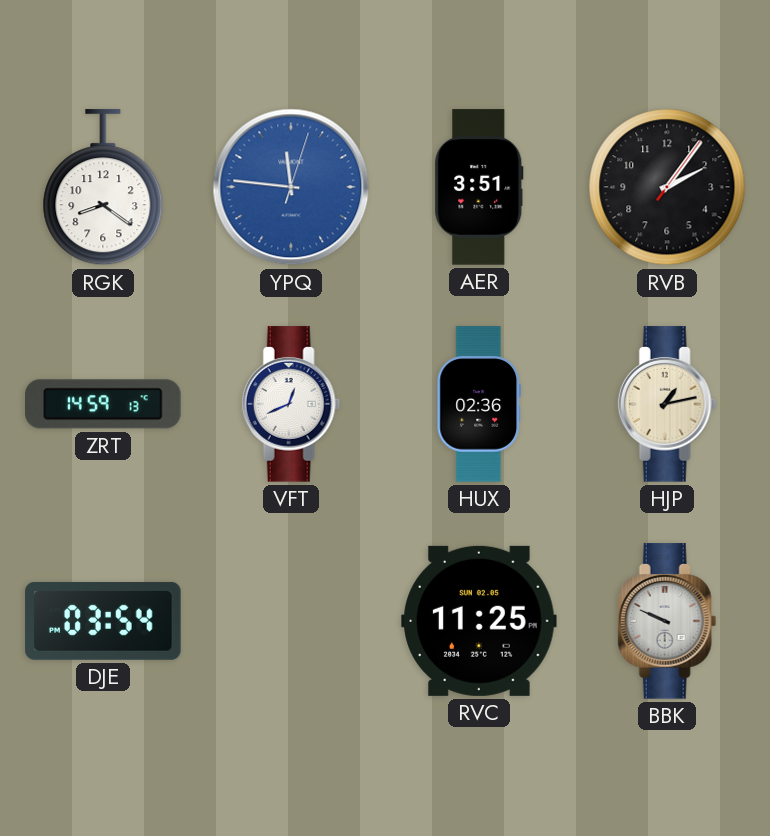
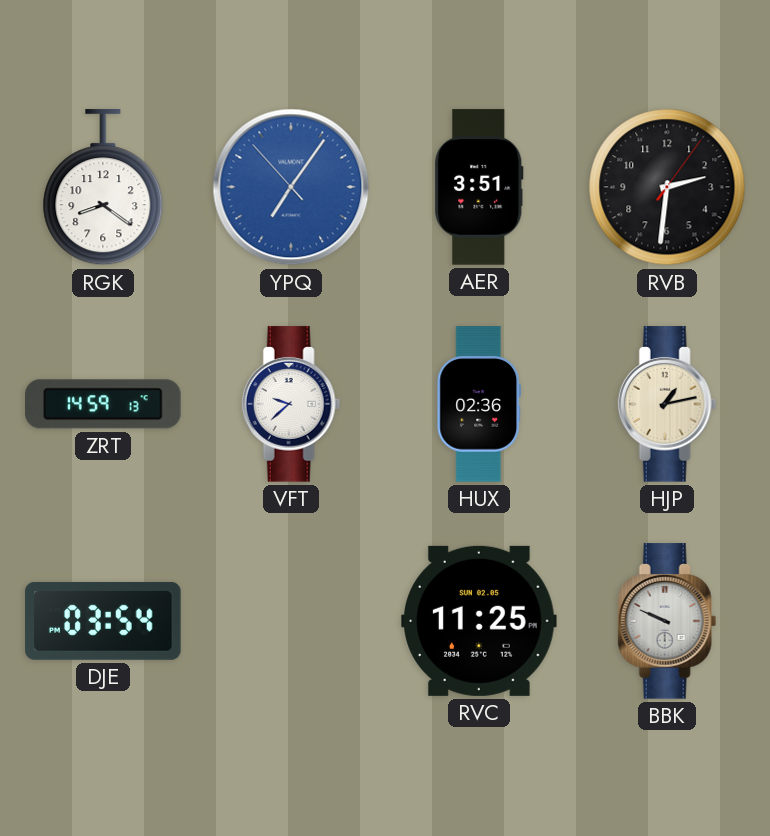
YPQ: 11:46 -> 7:05 (291, 187)
RVB: 2:06 -> 2:31 (667, 187)
VFT: 12:41 -> 9:38 (291, 404)
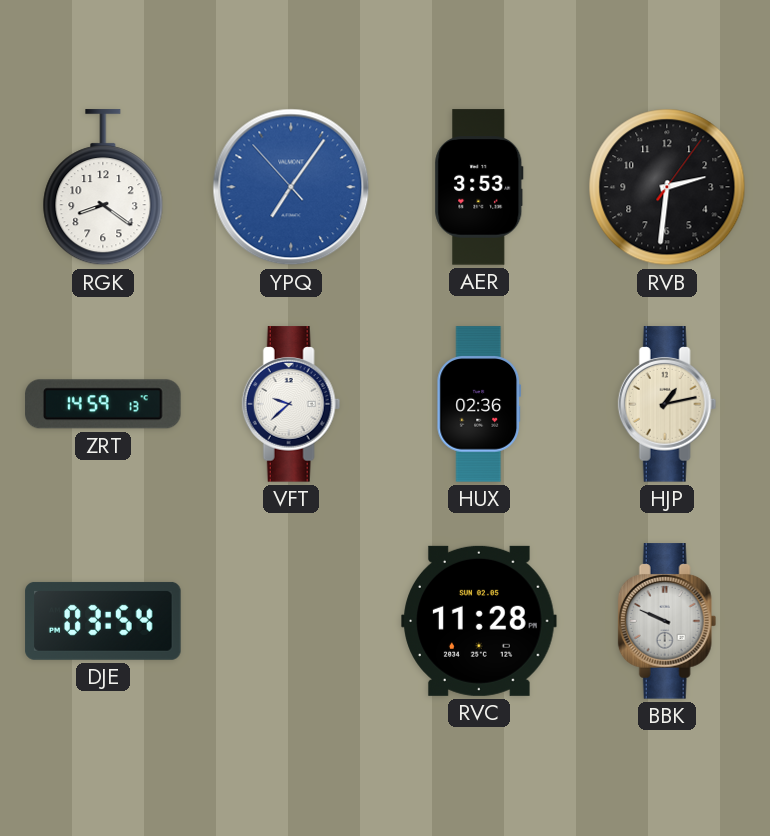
AER: 3:51 -> 3:53 (479, 187)
RVC: 11:25 -> 11:28 (479, 621)
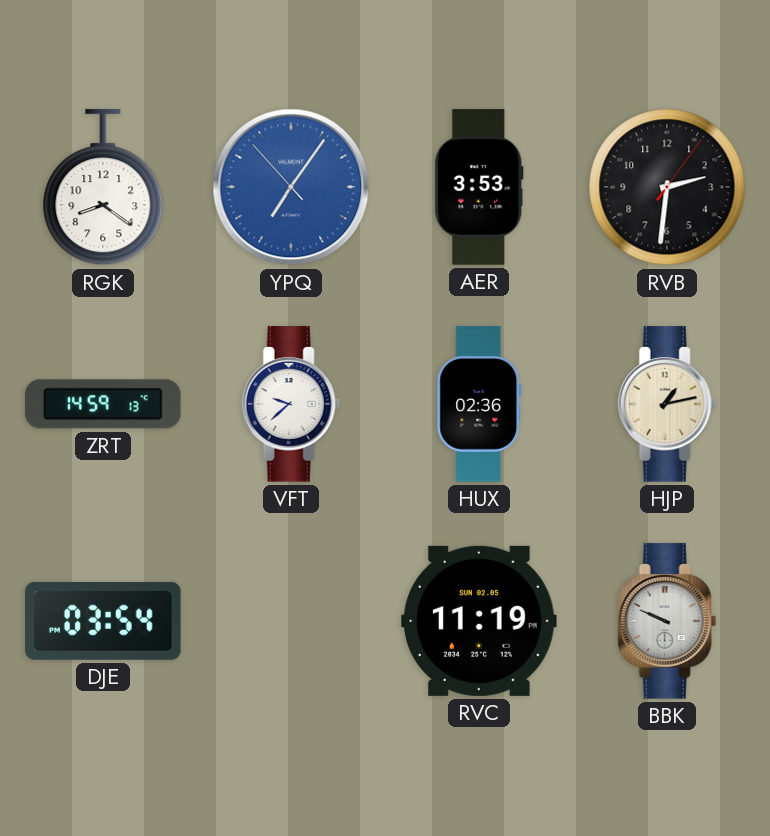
RVC: 11:28 -> 11:19 (479, 621)
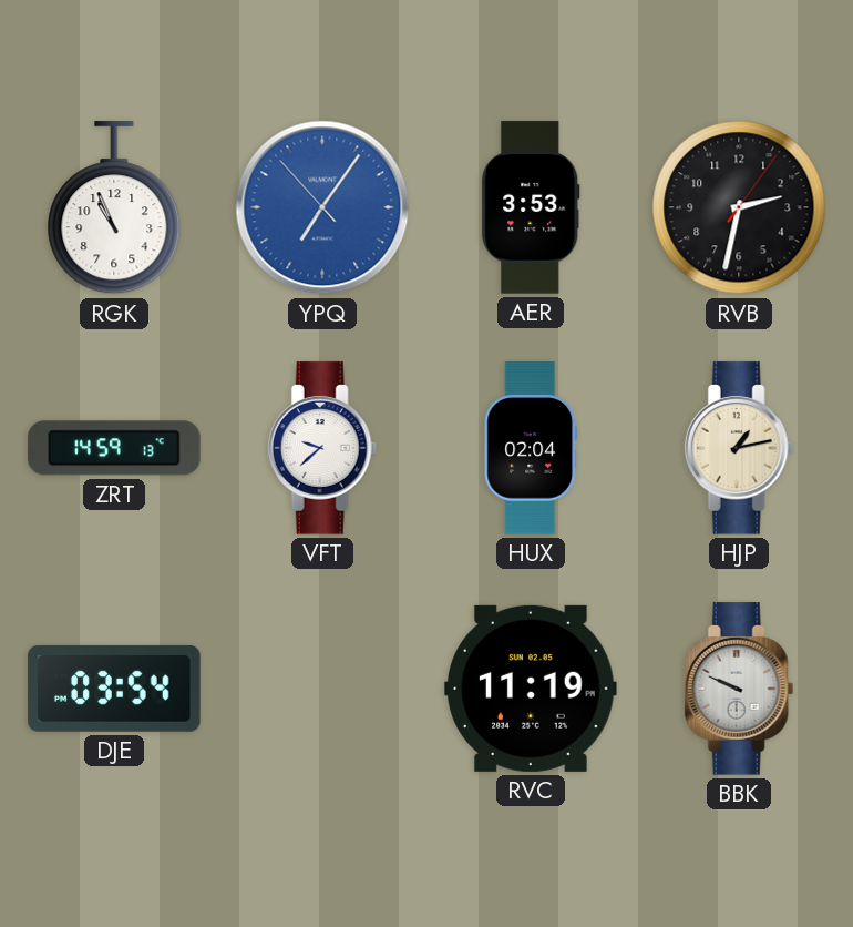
RGK: 8:21 -> 10:56 (114, 208)
RVB: 2:31 -> 2:32 (739, 207)
HUX: 02:36 -> 02:04 (531, 448)
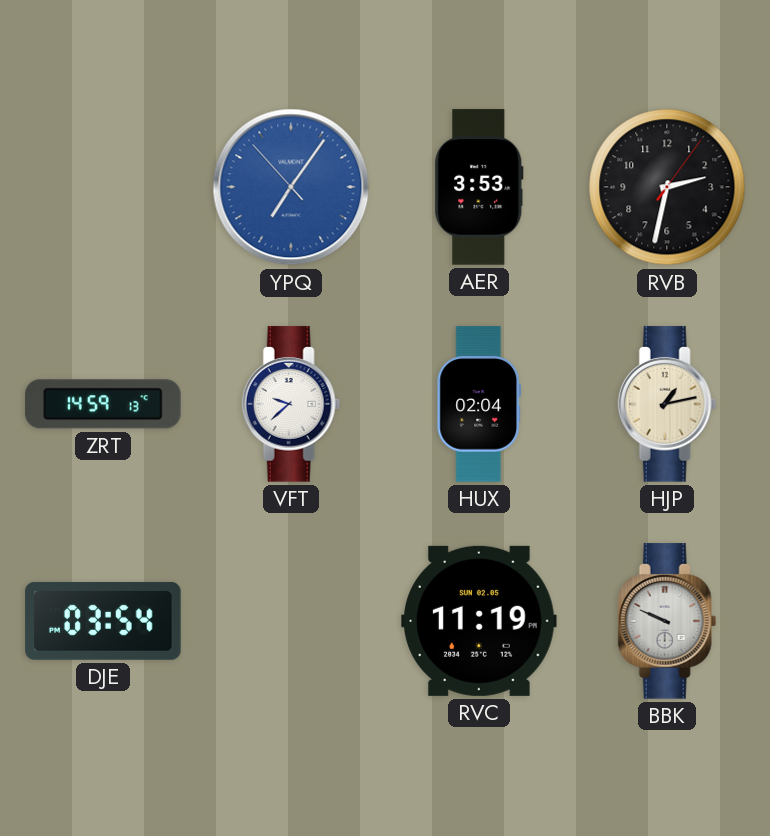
RGK: 10:56 -> none (114, 208)
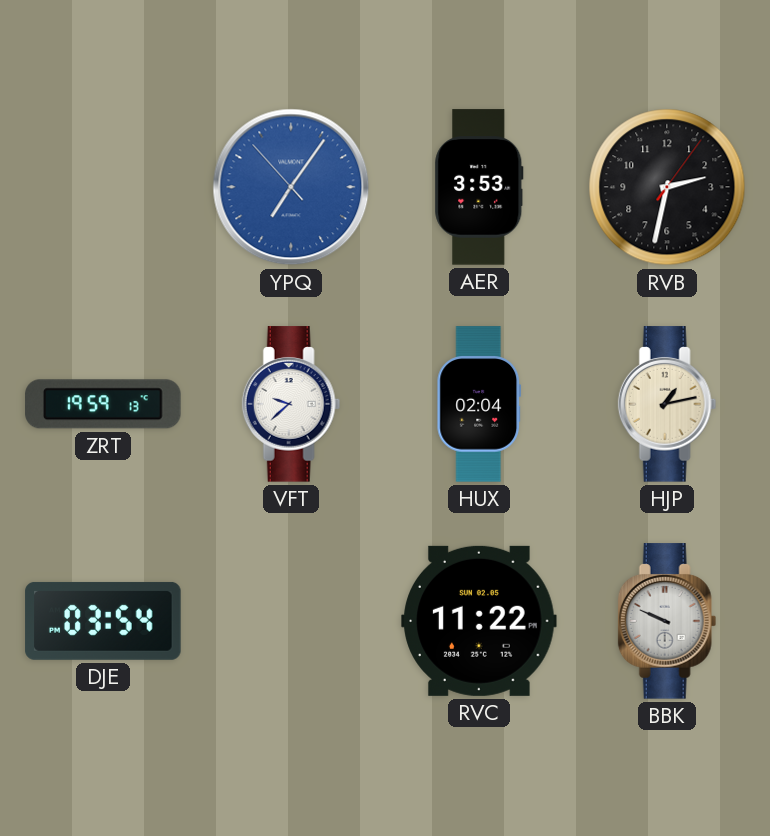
ZRT: 14:59 -> 19:59 (103, 404)
RVC: 11:19 -> 11:22 (479, 621)
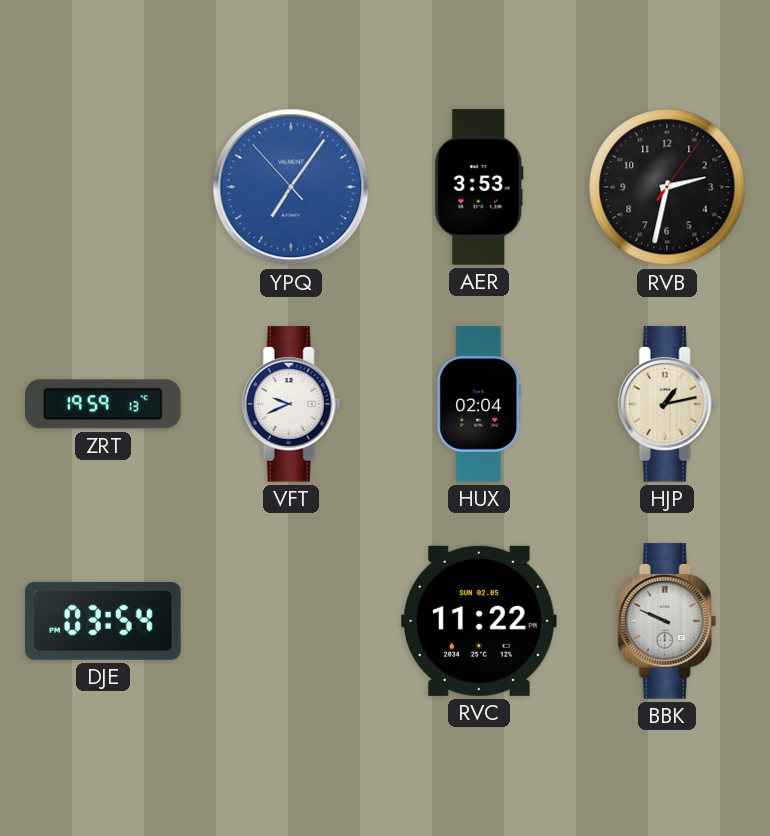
VFT: 9:38 -> 9:41 (291, 404)
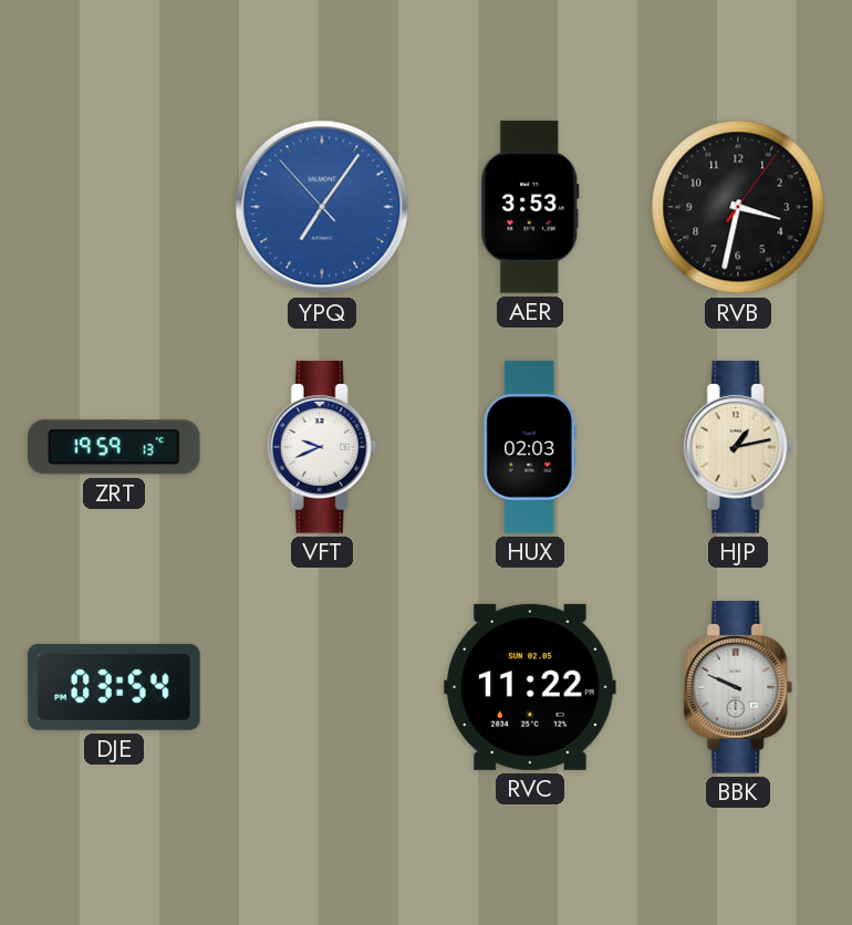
RVB: 2:32 -> 3:32 (738, 207)
HUX: 02:04 -> 02:03 (530, 447)
